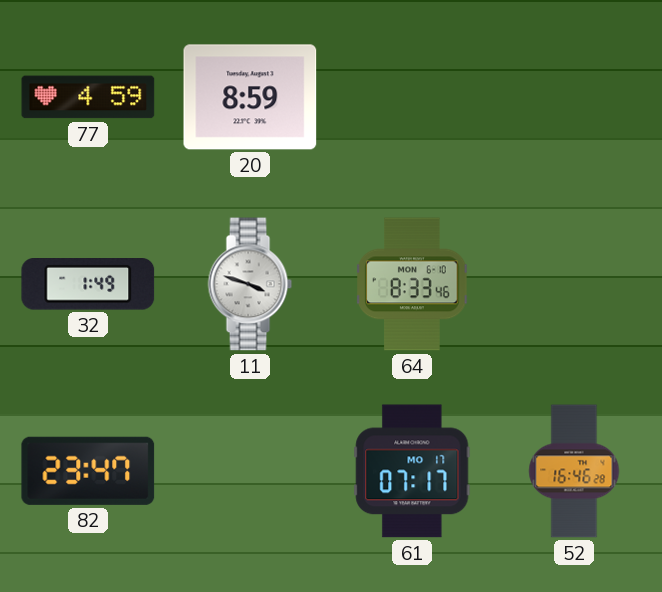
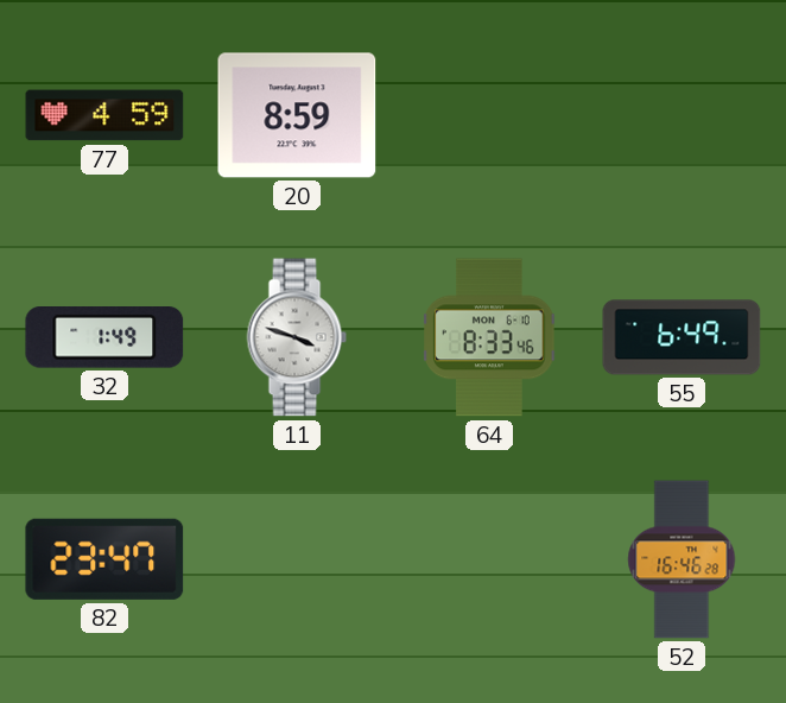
55: none -> 6:49 (682, 337)
61: 07:17 -> none (412, 471)
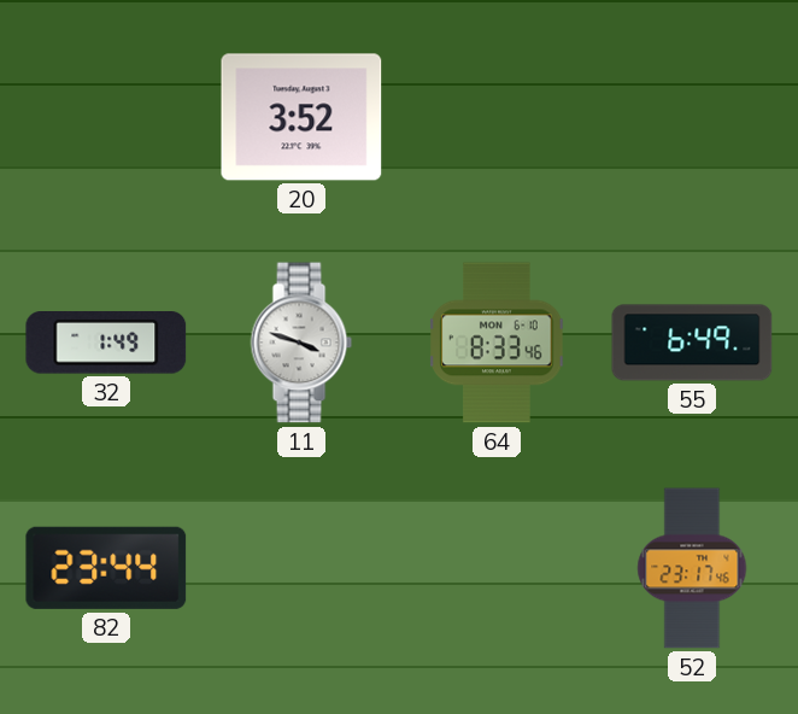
77: 4:59 -> none (104, 115)
20: 8:59 -> 3:52 (301, 117)
82: 23:47 -> 23:44 (106, 568)
52: 16:46 -> 23:17 (692, 568)
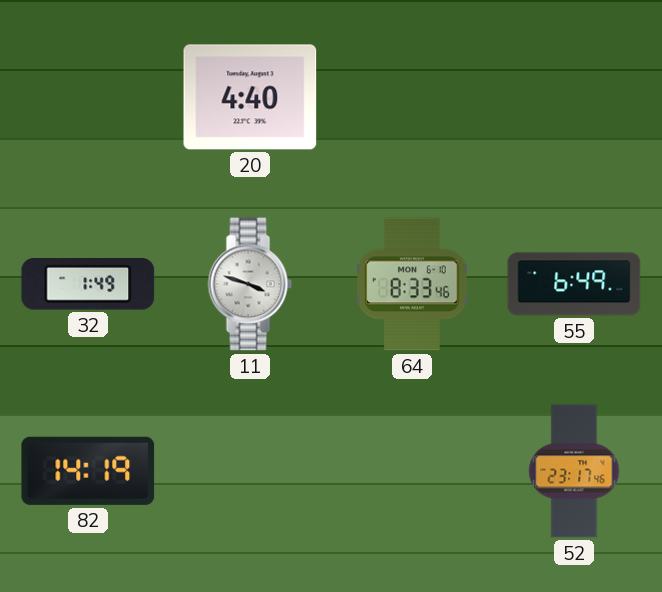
20: 3:52 -> 4:40 (250, 97)
82: 23:44 -> 14:19 (88, 471)
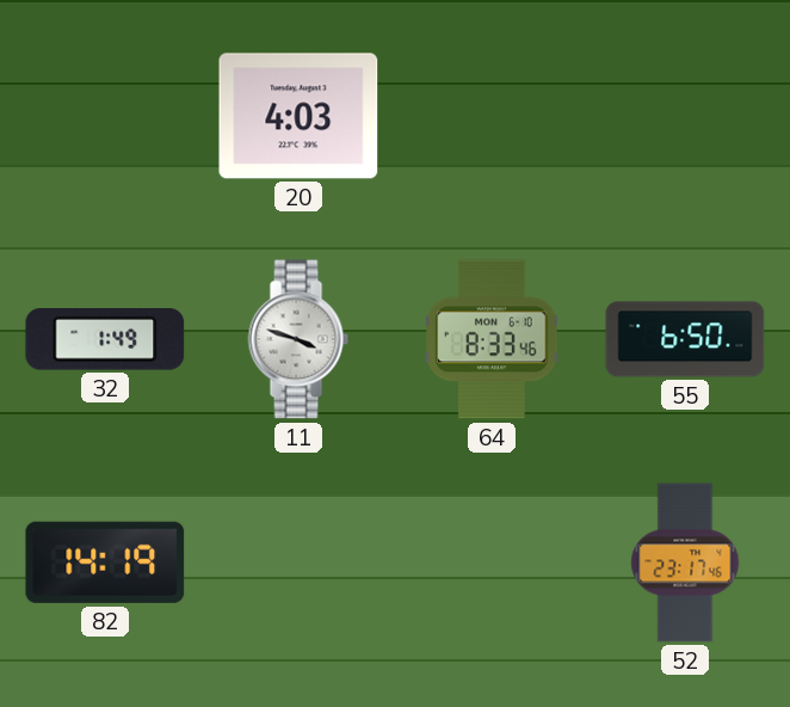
20: 4:40 -> 4:03 (298, 116)
55: 6:49 -> 6:50 (685, 339)
